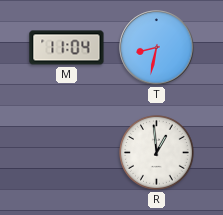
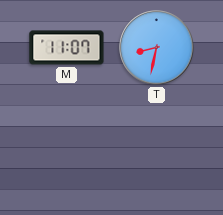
M: 11:04 -> 11:07 (67, 48)
R: 12:59 -> none (157, 153)
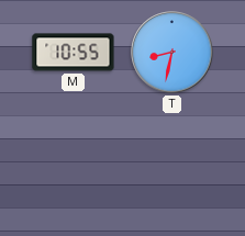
M: 11:07 -> 10:55 (74, 53)
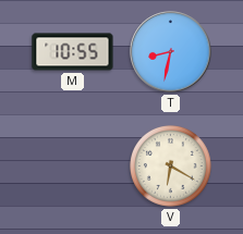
V: none -> 6:20 (171, 167)
